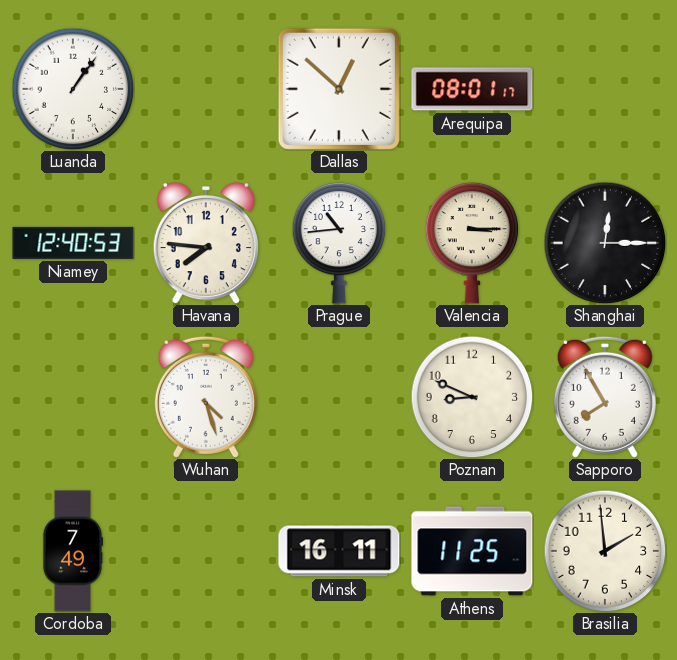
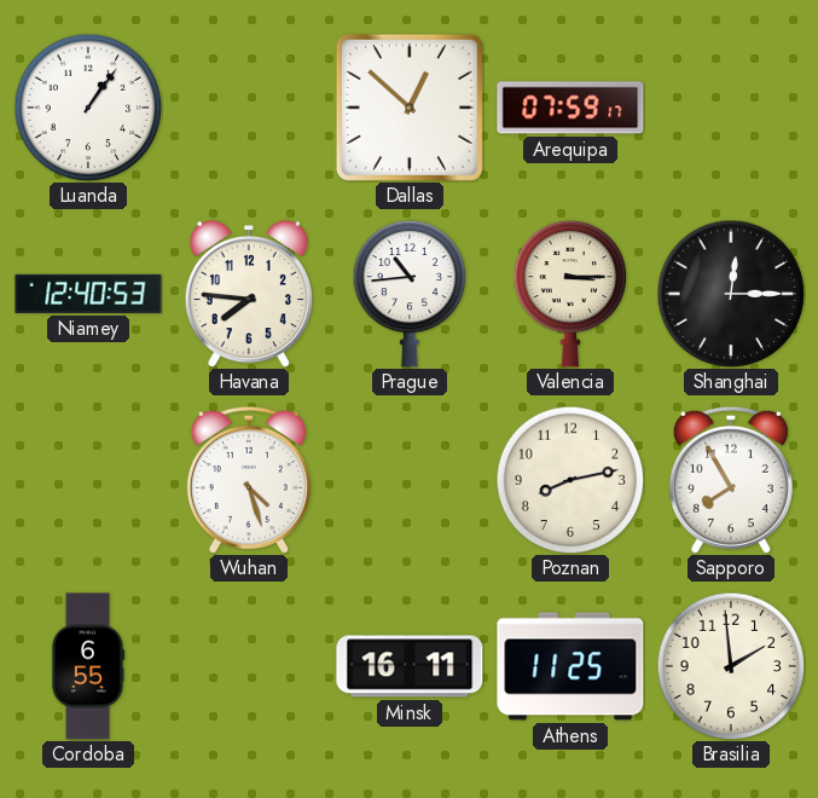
Arequipa: 08:01 -> 07:59 (570, 108)
Poznan: 8:49 -> 8:13 (570, 480)
Cordoba: 7:49 -> 6:55 (88, 666)
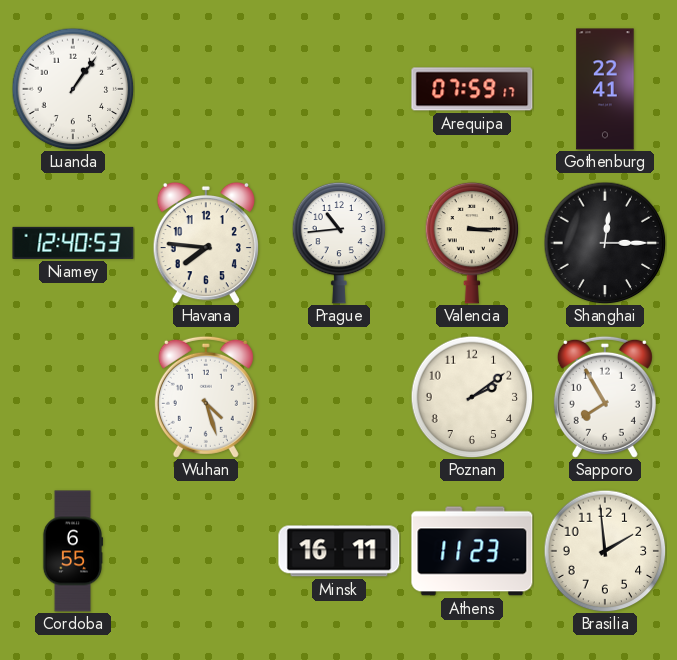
Dallas: 12:52 -> none (410, 108)
Gothenburg: none -> 22:41 (605, 89)
Poznan: 8:13 -> 2:09 (472, 397)
Athens: 11:25 -> 11:23 (472, 551)
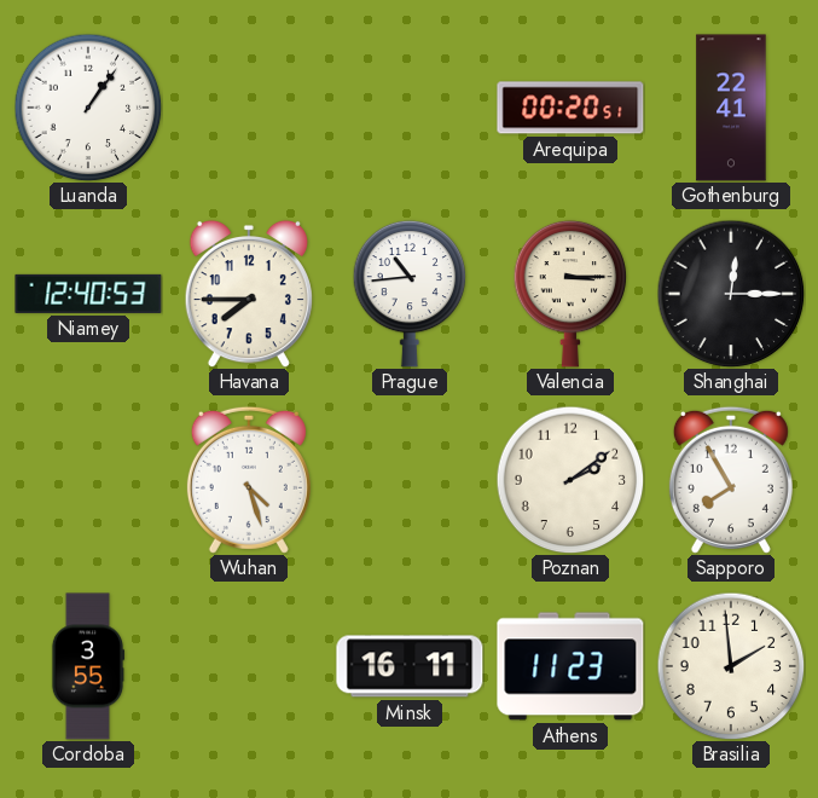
Arequipa: 07:59 -> 00:20 (570, 108)
Havana: 7:46 -> 7:45 (249, 294)
Cordoba: 6:55 -> 3:55 (88, 666)
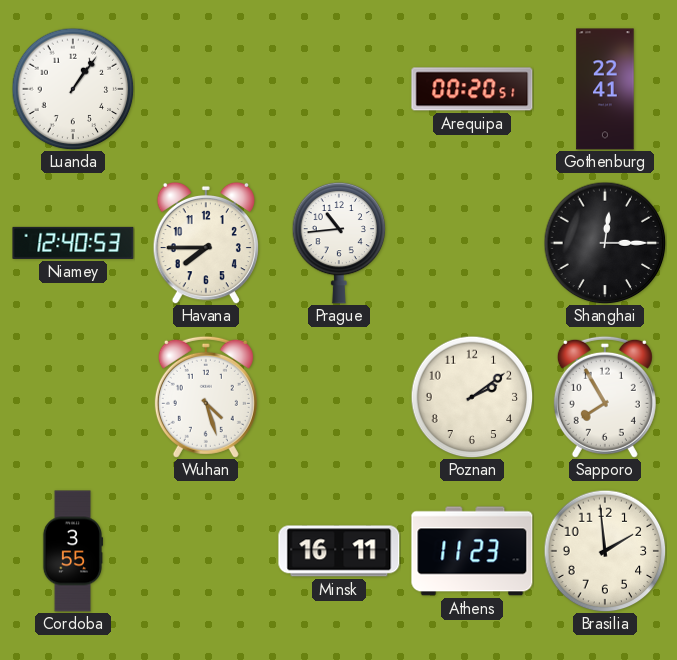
Valencia: 3:15 -> none (570, 294)
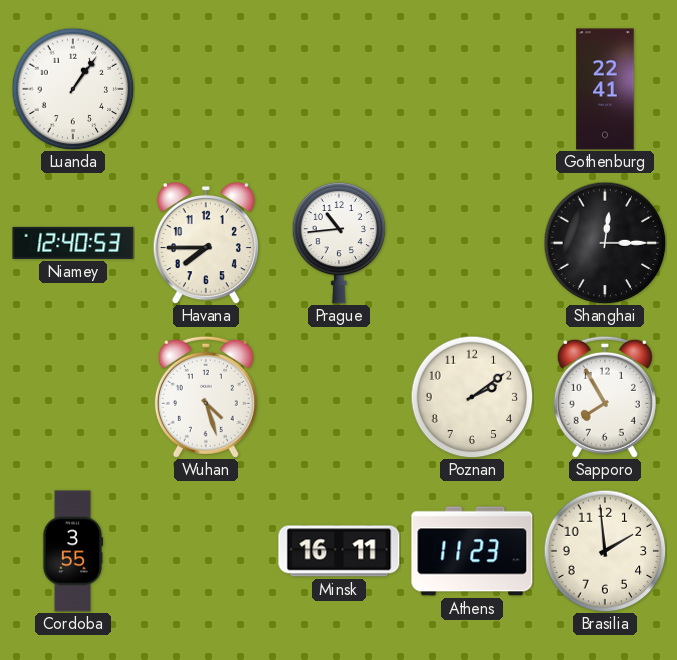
Arequipa: 00:20 -> none (472, 89)
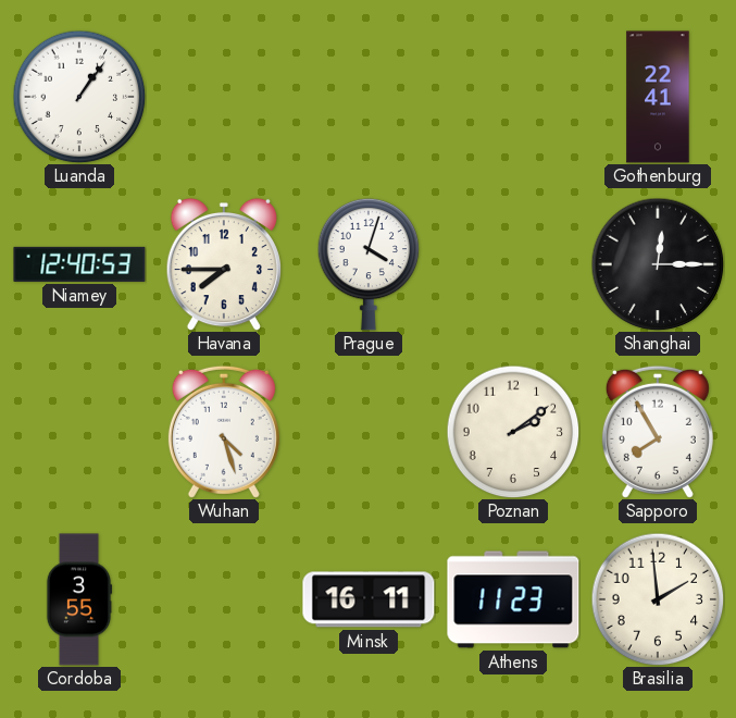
Prague: 10:44 -> 4:03 (369, 264)
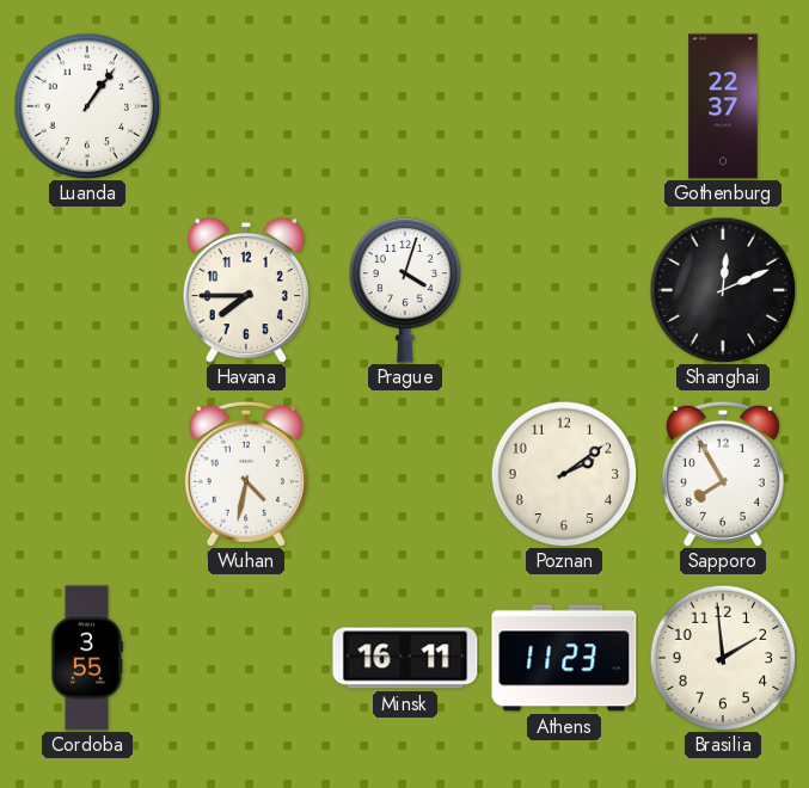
Gothenburg: 22:41 -> 22:37 (723, 106)
Niamey: 12:40 -> none (79, 264)
Shanghai: 12:15 -> 12:11 (723, 290)
Wuhan: 4:27 -> 4:32 (246, 474)
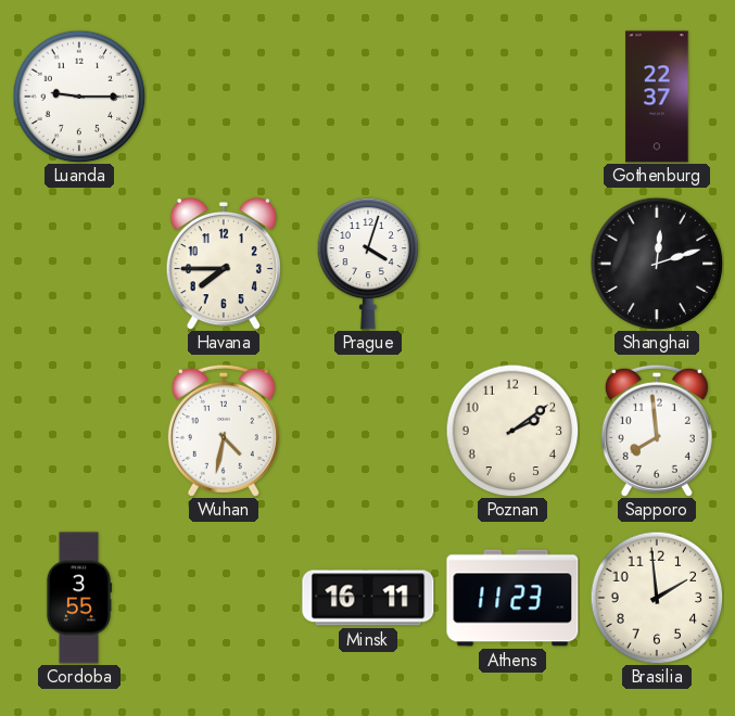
Luanda: 1:06 -> 9:15 (79, 97)
Shanghai: 12:11 -> 12:12 (657, 264)
Sapporo: 7:55 -> 7:59 (657, 431)
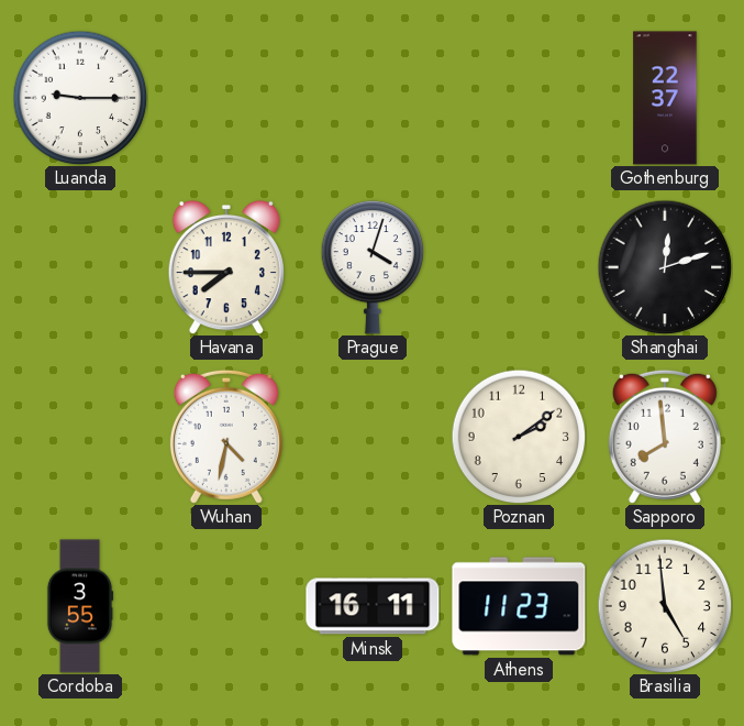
Brasilia: 1:59 -> 4:59 (665, 606)
